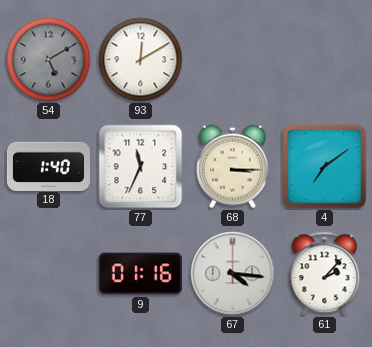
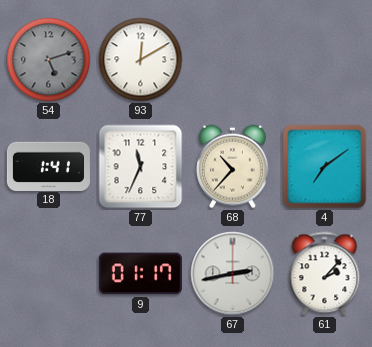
54: 5:10 -> 5:12 (49, 60)
18: 1:40 -> 1:41 (48, 166)
68: 3:15 -> 10:37 (233, 167)
9: 01:16 -> 01:17 (140, 274)
67: 4:16 -> 2:43 (233, 274)
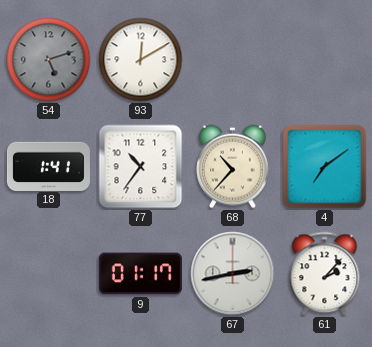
77: 11:34 -> 10:36 (141, 167)
